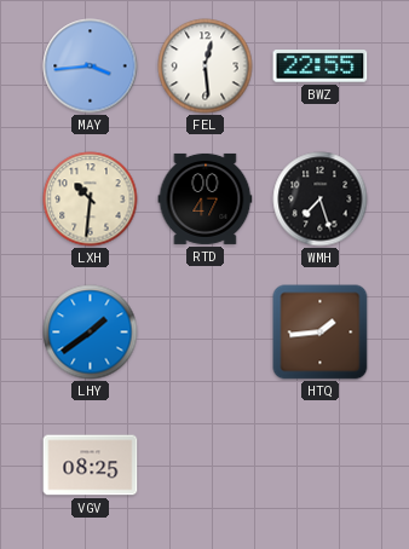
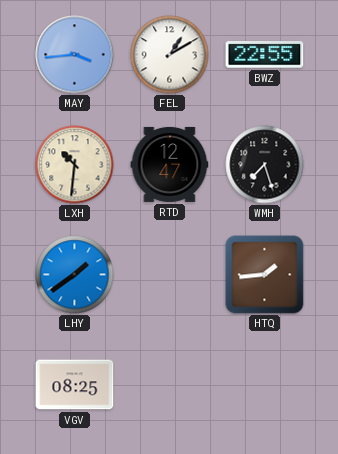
FEL: 12:29 -> 1:10 (170, 55)
RTD: 00:47 -> 12:47 (170, 164)
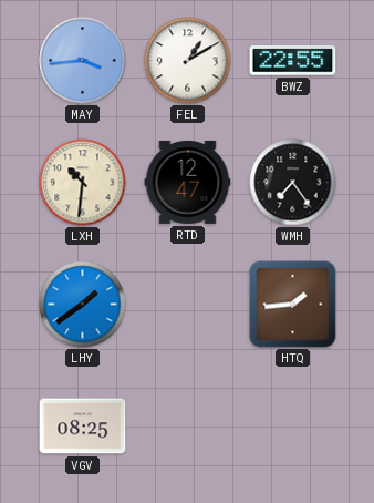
WMH: 7:27 -> 7:24 (293, 183)
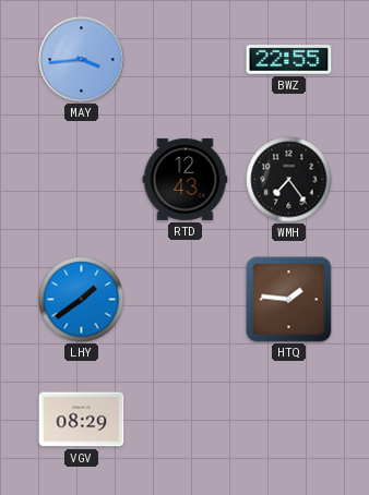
FEL: 1:10 -> none (188, 61)
LXH: 10:31 -> none (83, 183)
RTD: 12:47 -> 12:43 (186, 179)
HTQ: 1:44 -> 1:46 (289, 300)
VGV: 08:25 -> 08:29 (82, 420)
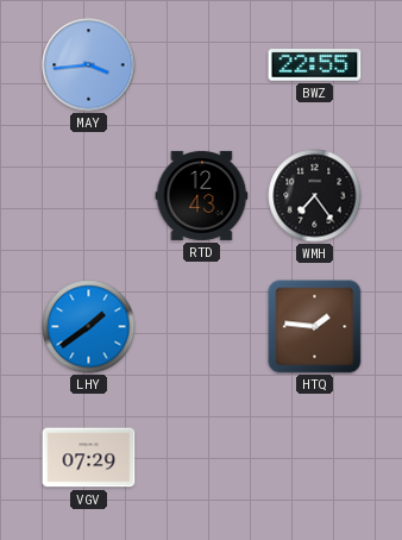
VGV: 08:29 -> 07:29 (89, 458)
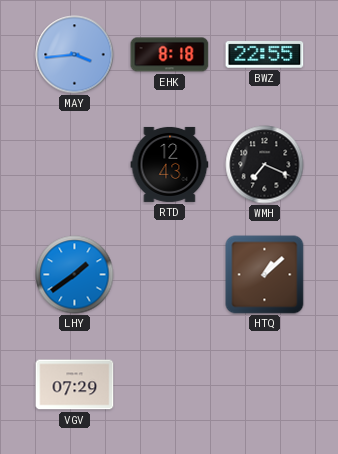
EHK: none -> 8:18 (170, 55)
WMH: 7:24 -> 7:19 (265, 165)
HTQ: 1:46 -> 1:08 (265, 275)
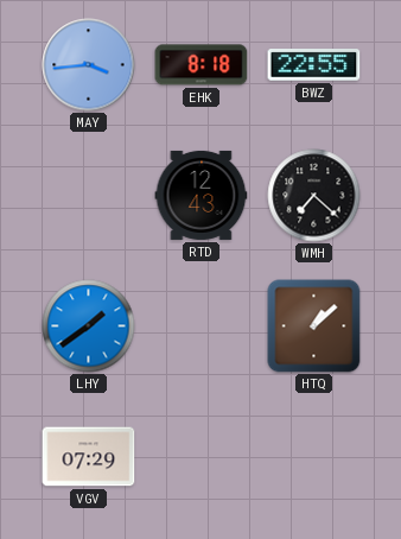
WMH: 7:19 -> 7:22 (314, 196)
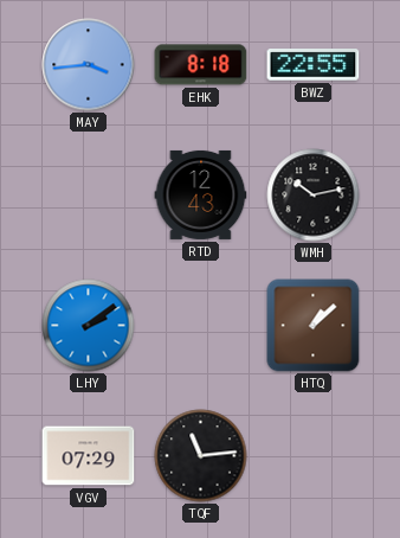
WMH: 7:22 -> 10:13 (314, 196)
LHY: 1:39 -> 2:09 (89, 326)
TQF: none -> 11:14 (201, 456)
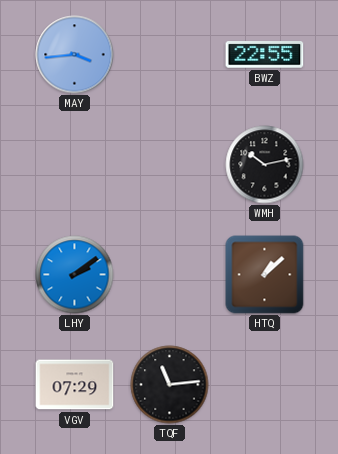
EHK: 8:18 -> none (201, 65)
RTD: 12:43 -> none (201, 194)
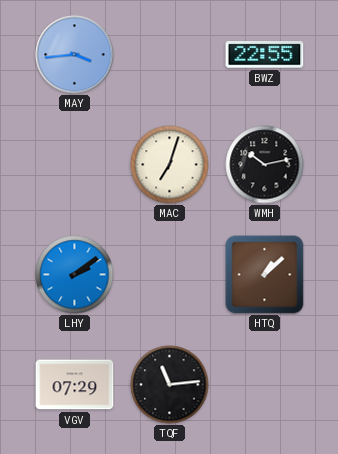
MAC: none -> 7:03 (170, 165)
